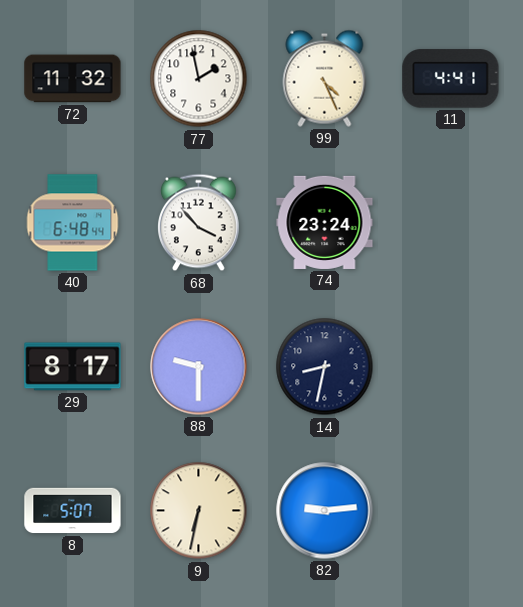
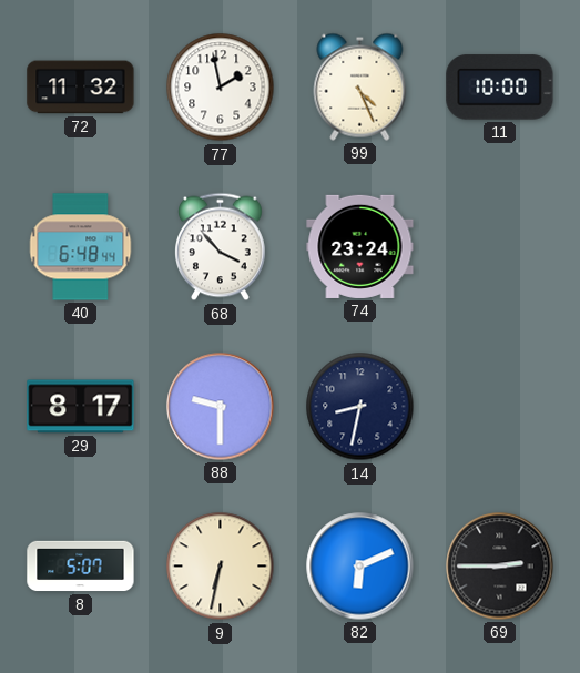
11: 4:41 -> 10:00 (500, 88)
82: 9:14 -> 6:11 (360, 567)
69: none -> 2:45 (500, 567)
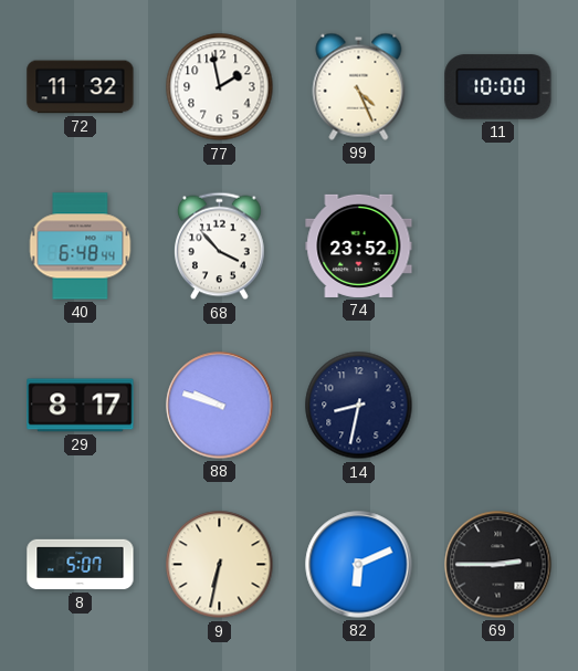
74: 23:24 -> 23:52 (359, 245)
88: 9:30 -> 9:48 (220, 406)
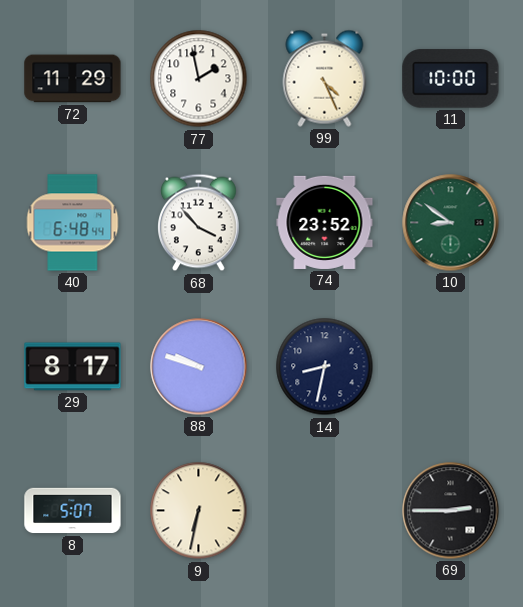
72: 11:32 -> 11:29 (73, 79)
10: none -> 8:51 (451, 223)
82: 6:11 -> none (359, 565)
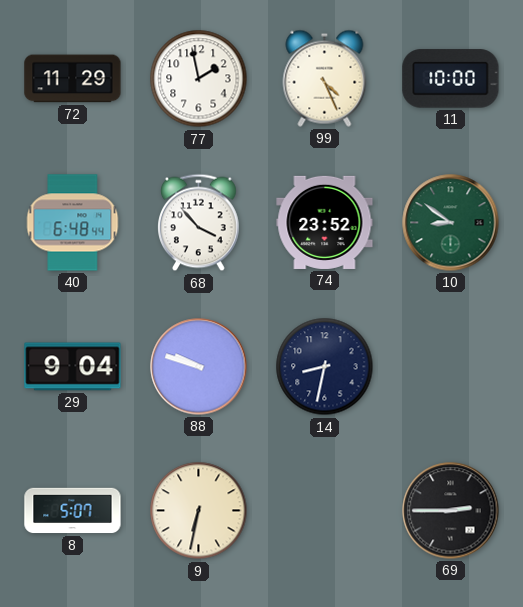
29: 8:17 -> 9:04 (73, 367)
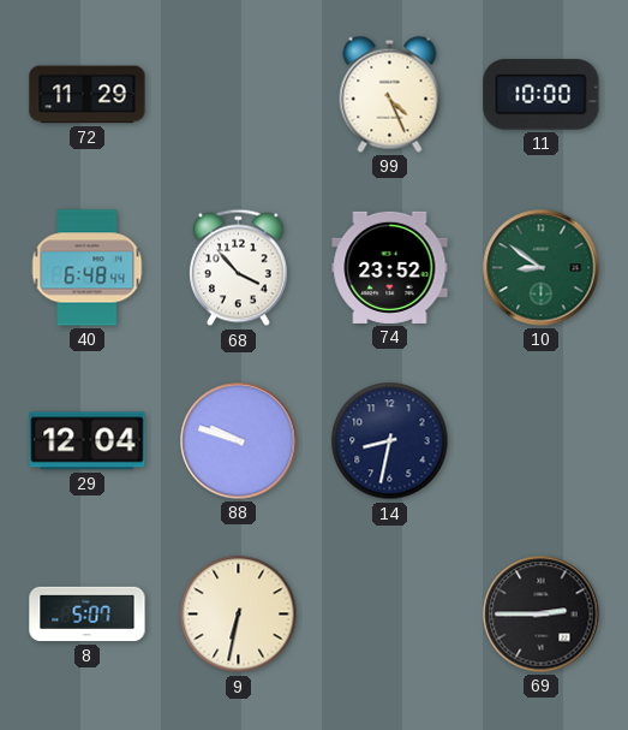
77: 1:58 -> none (199, 79)
29: 9:04 -> 12:04 (88, 441)
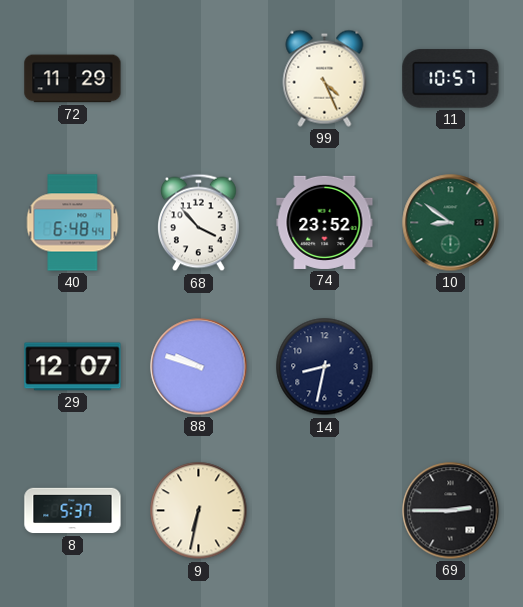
11: 10:00 -> 10:57 (451, 79)
29: 12:04 -> 12:07 (73, 367)
8: 5:07 -> 5:37 (73, 511)
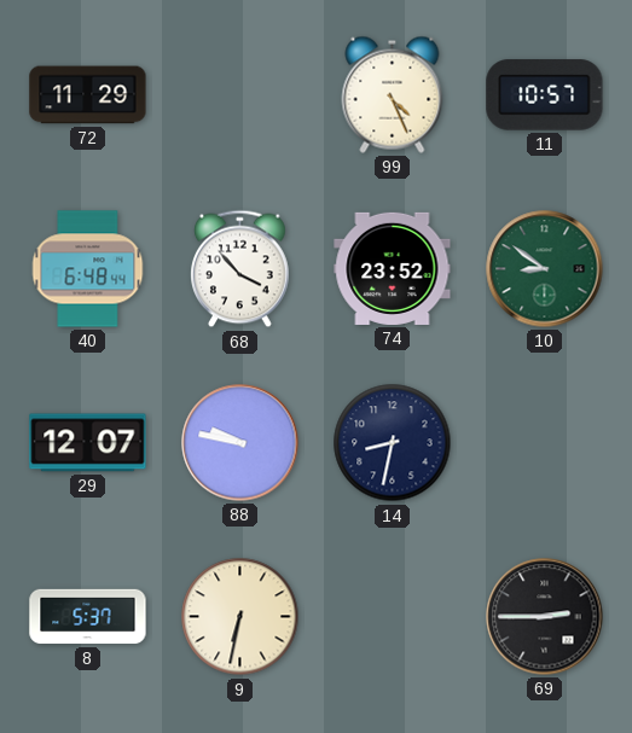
88: 9:48 -> 9:47 (240, 443)
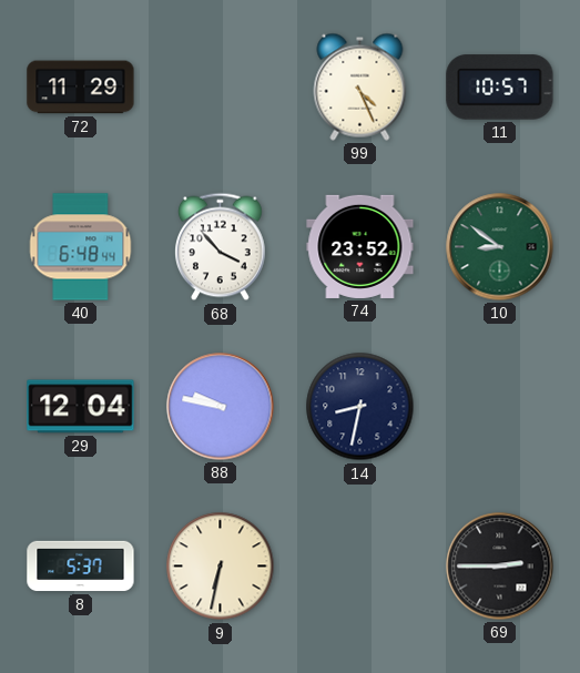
29: 12:07 -> 12:04 (81, 407)
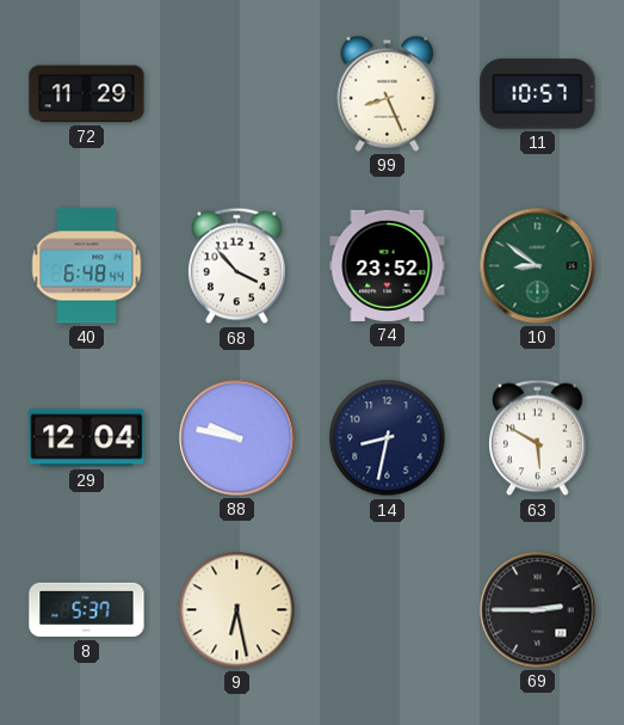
99: 4:26 -> 8:26 (388, 93)
63: none -> 5:50 (538, 438)
9: 6:32 -> 6:28 (237, 610)
